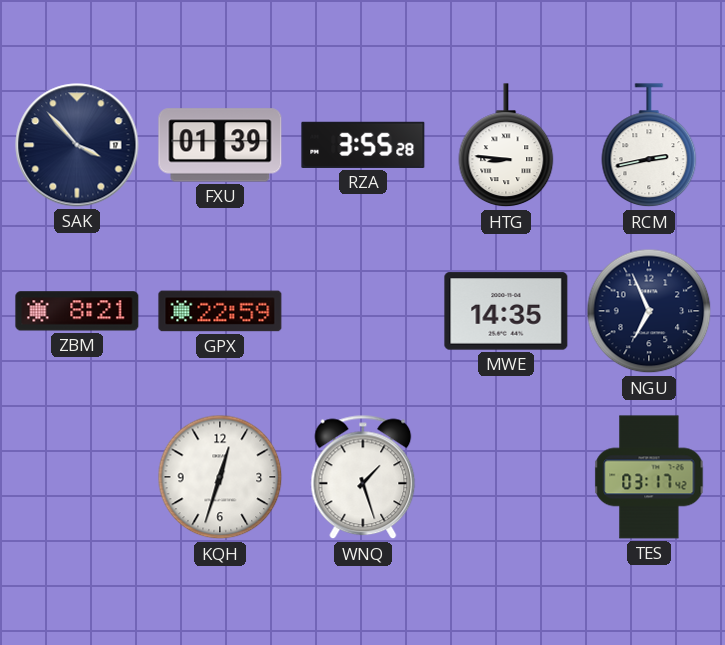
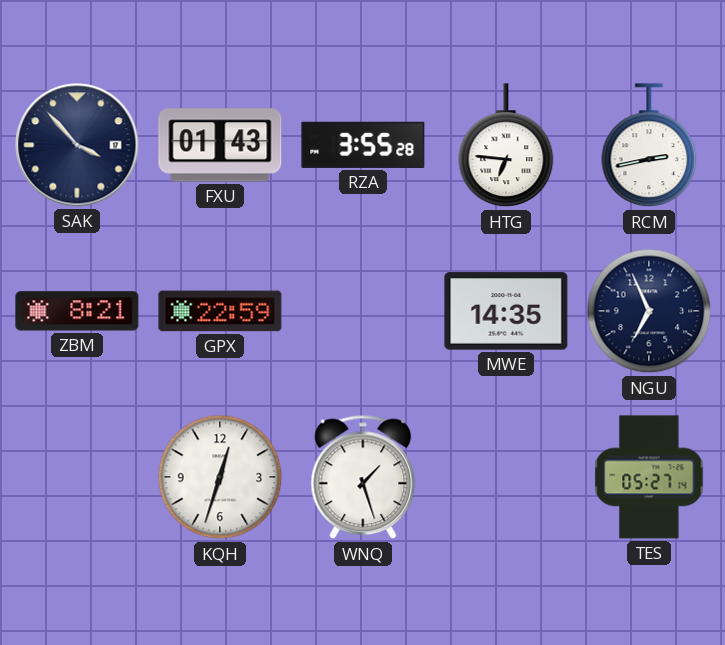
FXU: 01:39 -> 01:43 (220, 145)
HTG: 8:46 -> 6:46 (506, 146)
TES: 03:17 -> 05:27 (649, 477)
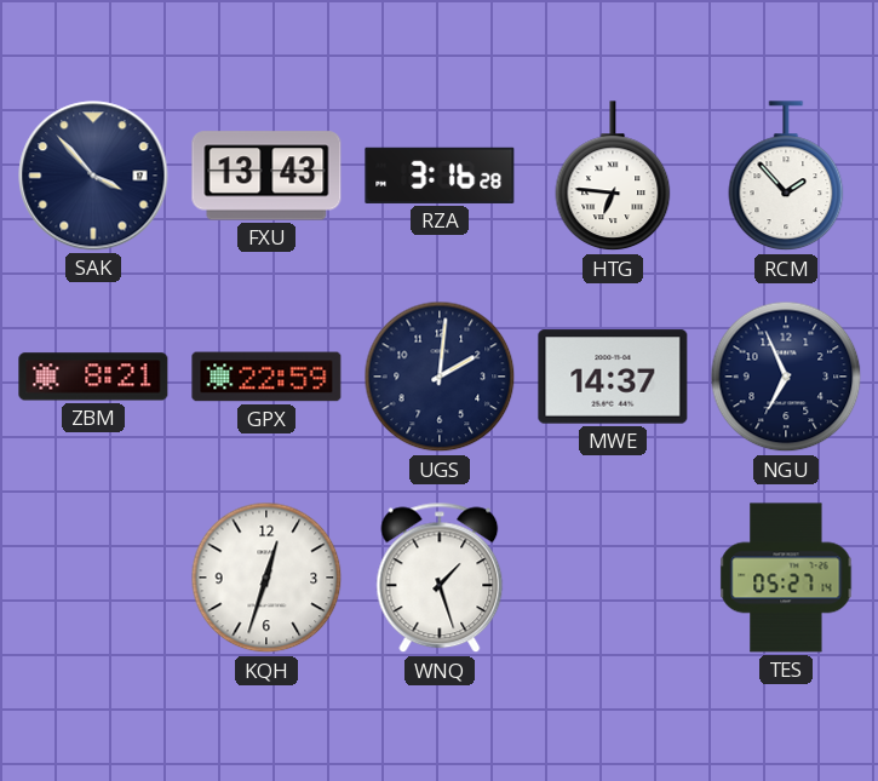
FXU: 01:43 -> 13:43 (266, 176)
RZA: 3:55 -> 3:16 (440, 176)
RCM: 2:43 -> 1:53 (786, 177)
UGS: none -> 2:01 (440, 377)
MWE: 14:35 -> 14:37 (613, 377)
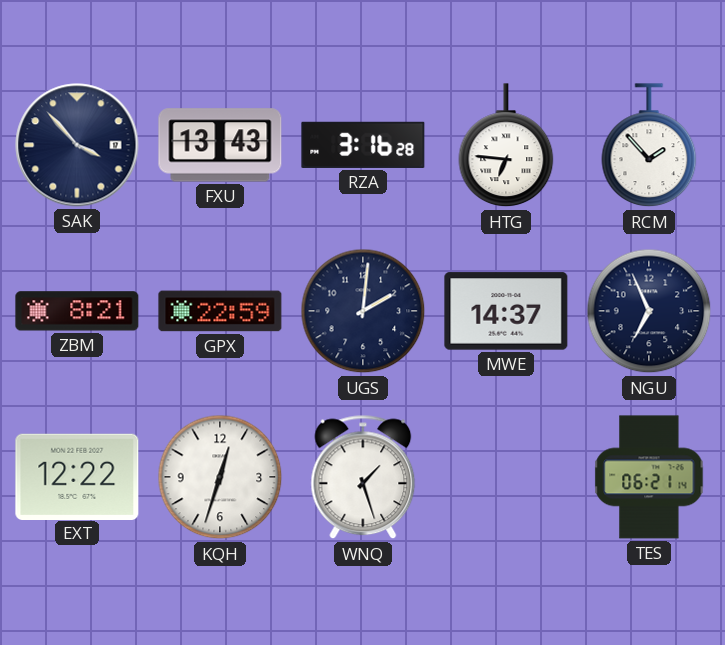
EXT: none -> 12:22 (77, 476)
TES: 05:27 -> 06:21 (649, 477)
